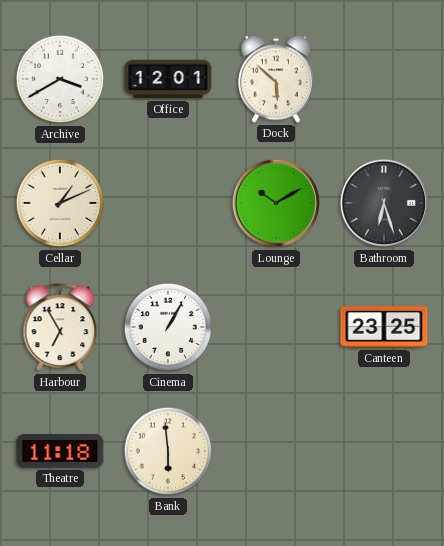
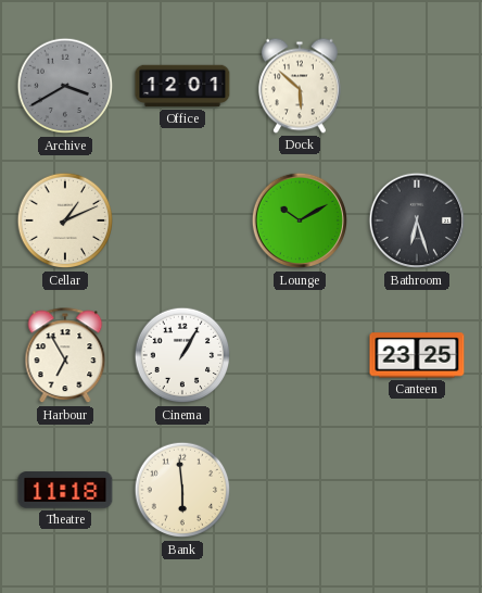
Archive dial: white -> grey (65, 86)
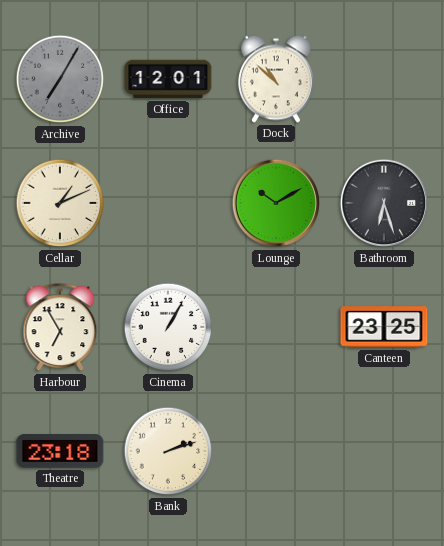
Archive: 3:40 -> 7:05 (60, 79)
Dock: 5:52 -> 10:52 (276, 79)
Theatre: 11:18 -> 23:18 (60, 451)
Bank: 5:59 -> 2:12 (168, 451)
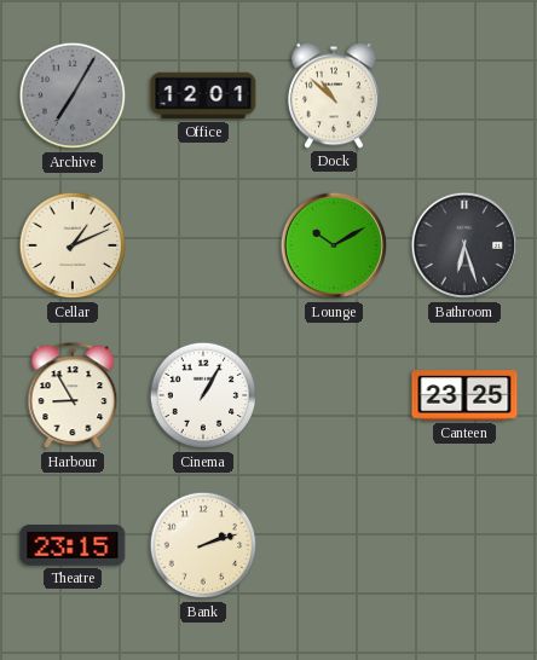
Harbour: 6:55 -> 8:55 (73, 396)
Theatre: 23:18 -> 23:15 (73, 545)
